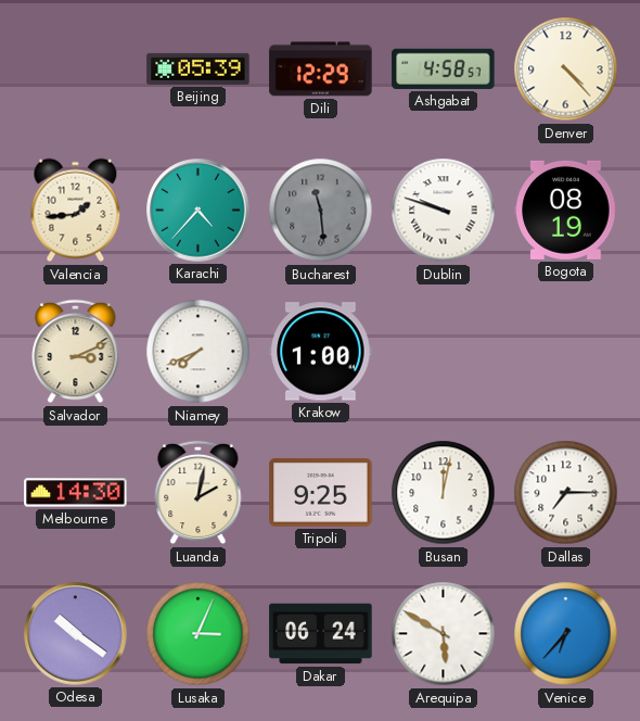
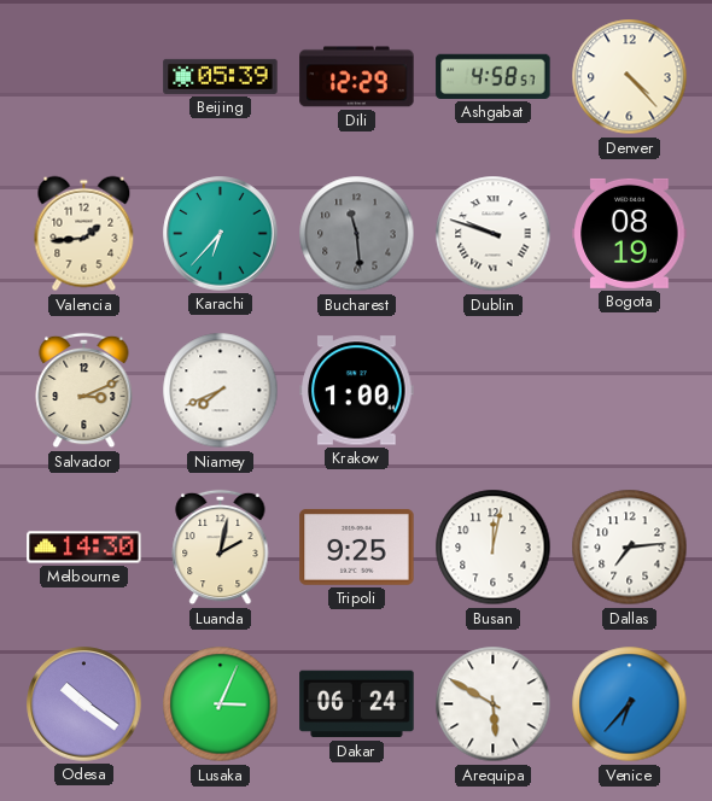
Karachi: 4:37 -> 6:37 (221, 234)
Dallas: 7:15 -> 7:14 (630, 548)
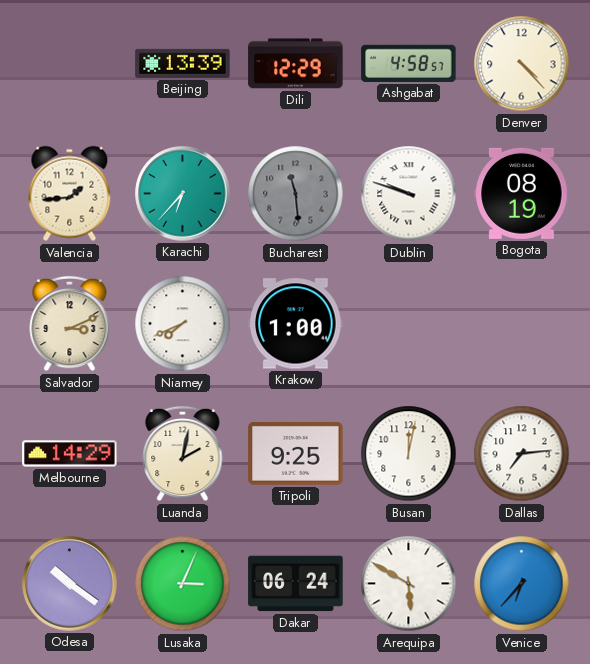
Beijing: 05:39 -> 13:39 (183, 63)
Melbourne: 14:30 -> 14:29 (70, 454)
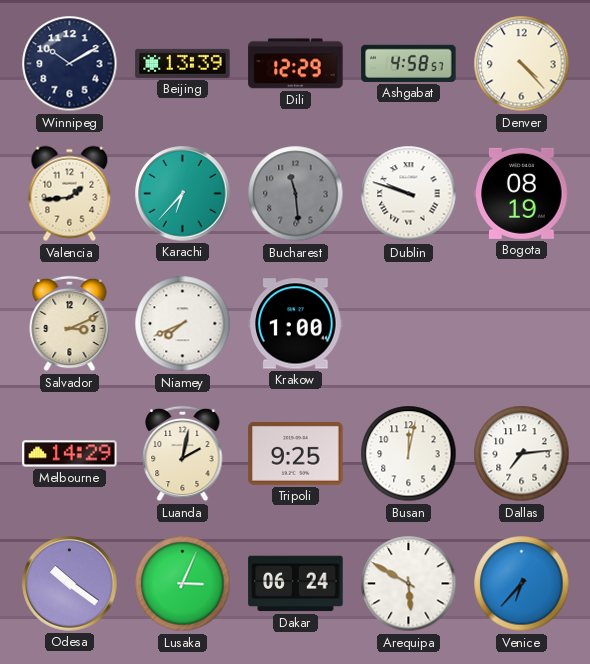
Winnipeg: none -> 10:10 (70, 64)
